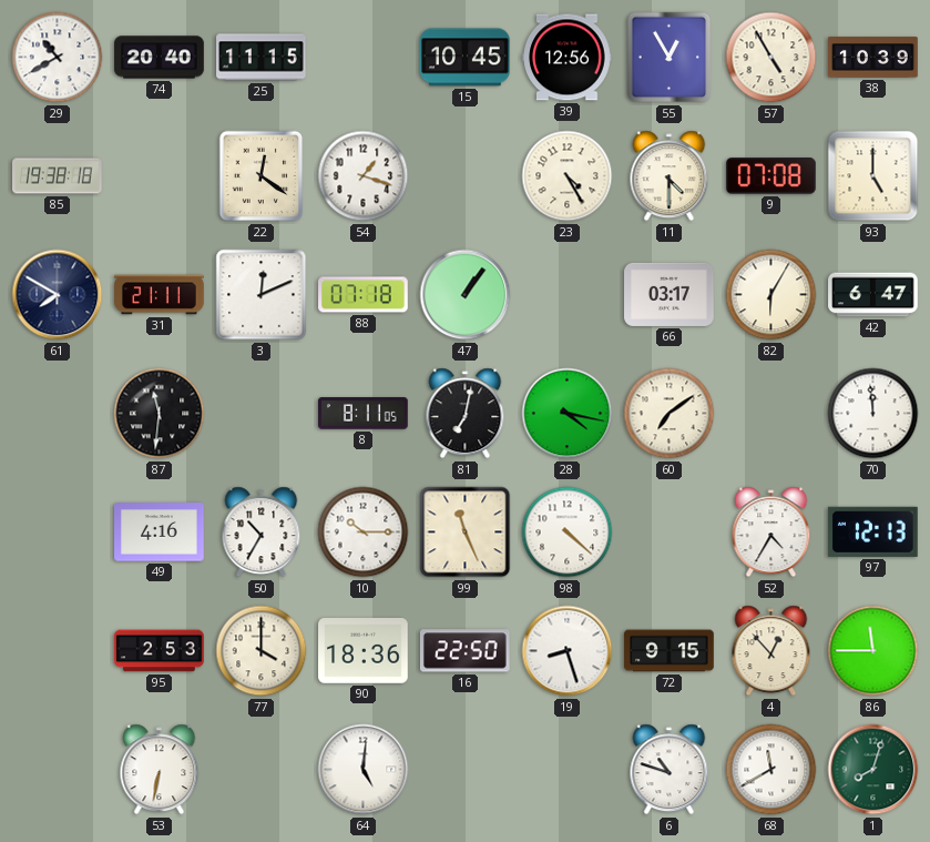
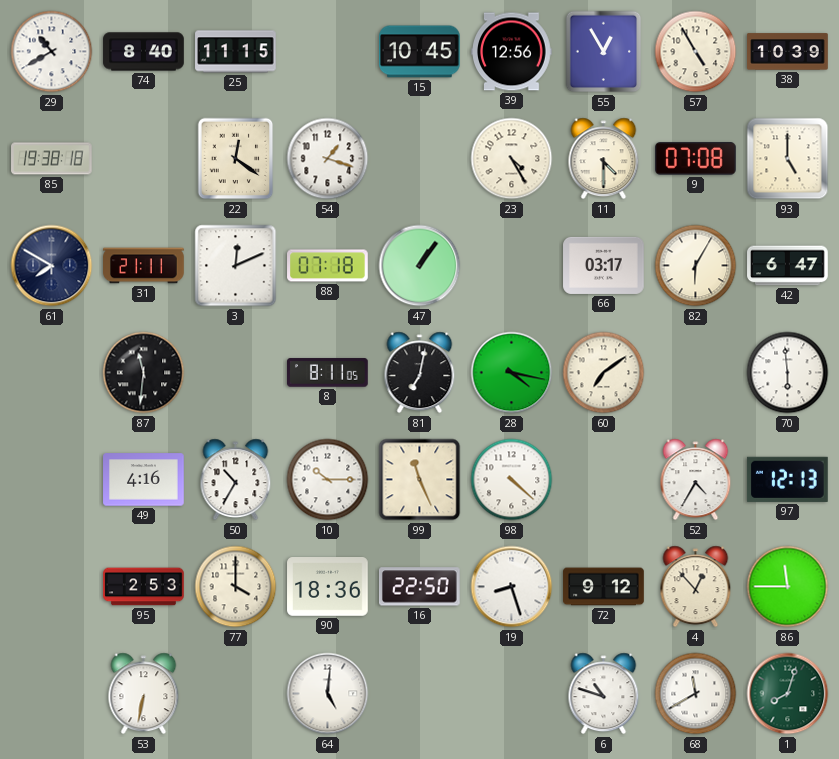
74: 20:40 -> 8:40 (144, 52)
70: 11:59 -> 5:59 (788, 373)
72: 9:15 -> 9:12 (604, 587)
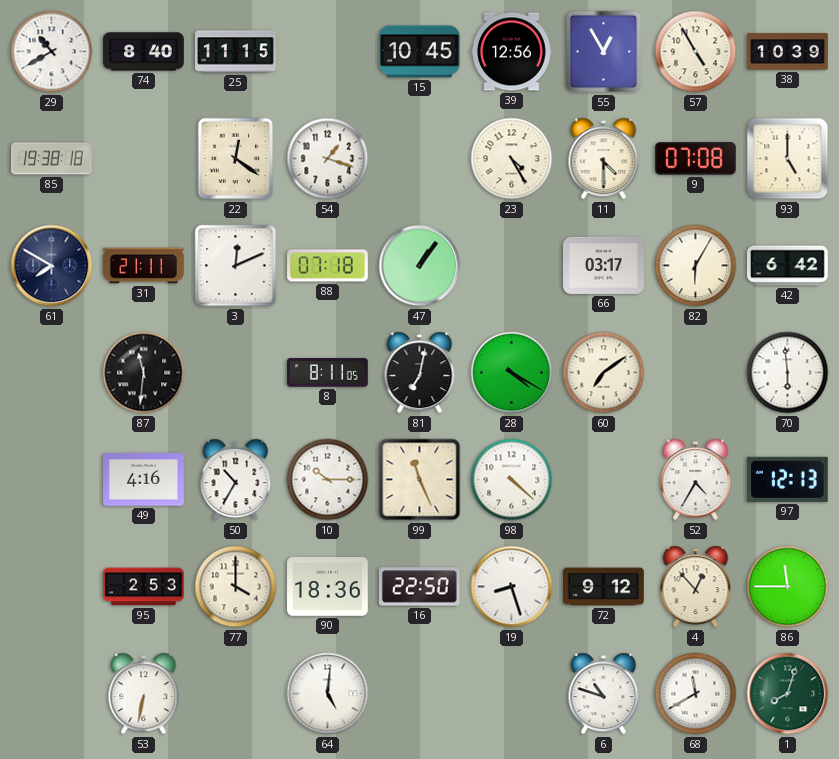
42: 6:47 -> 6:42 (788, 266)
28: 4:17 -> 4:20 (512, 373)
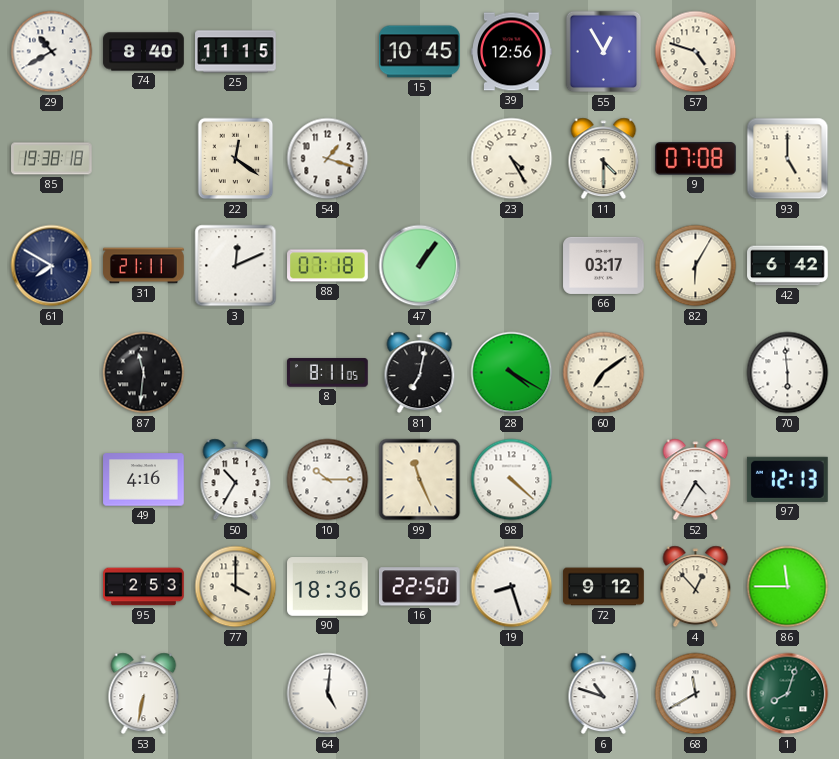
57: 4:55 -> 4:48 (696, 52)
38: 10:39 -> none (788, 52)
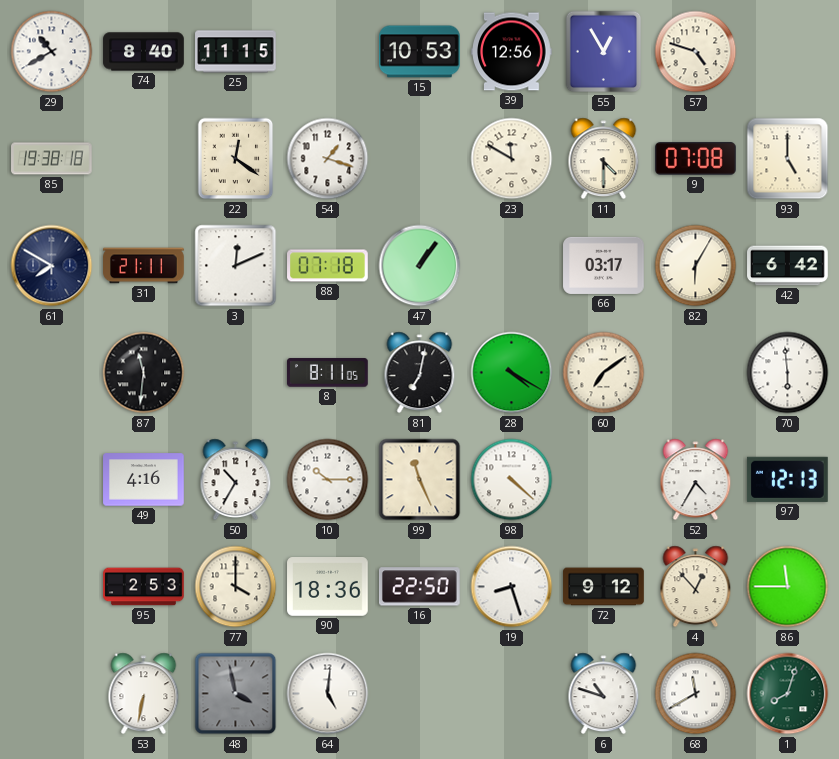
15: 10:45 -> 10:53 (420, 52)
23: 4:25 -> 11:50 (512, 159)
48: none -> 3:58 (236, 694)
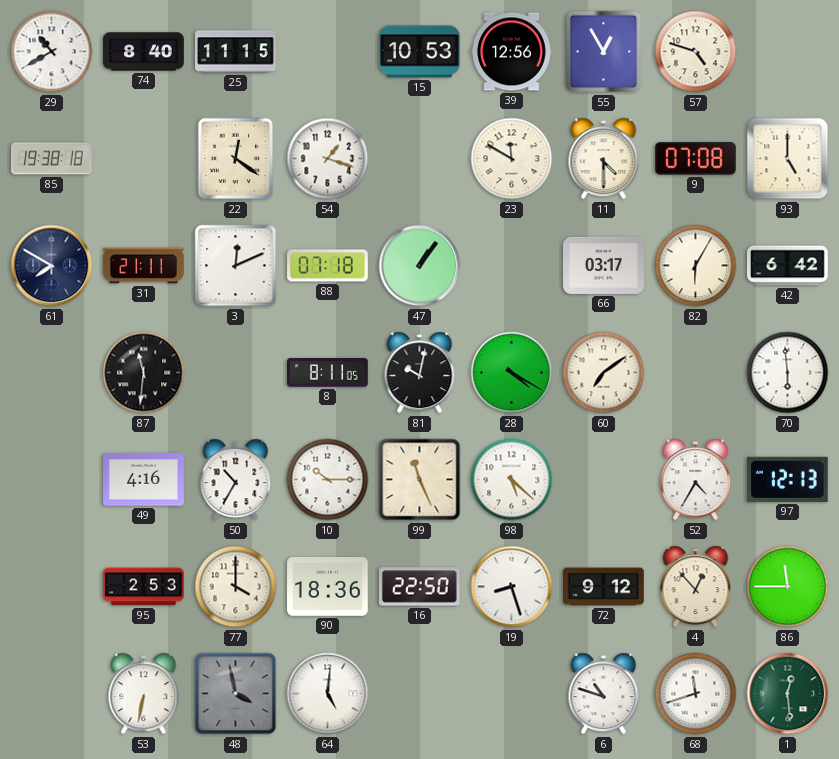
81: 7:02 -> 10:02 (420, 373)
98: 4:22 -> 5:22 (512, 480)
68: 11:40 -> 11:42 (696, 694)
1: 8:03 -> 12:29 (788, 694)
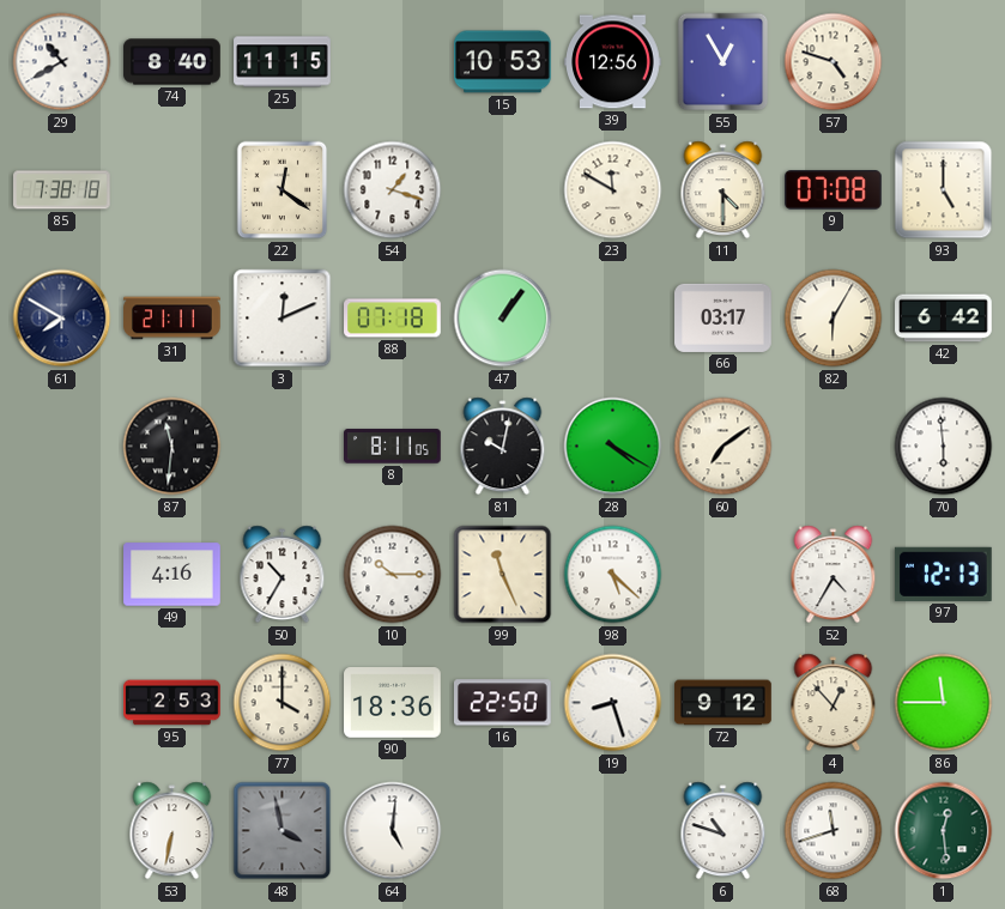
85: 19:38 -> 7:38 (62, 190)
